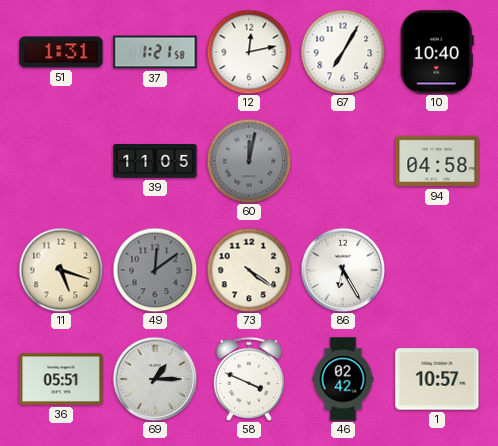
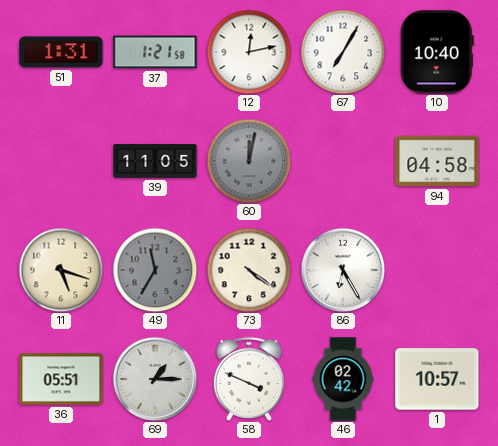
49: 12:09 -> 11:35 (155, 270)
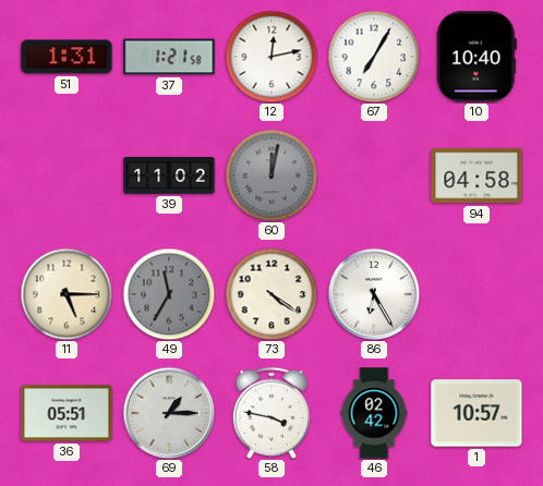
39: 11:05 -> 11:02 (169, 177)
11: 5:18 -> 5:15 (67, 294)
58: 3:49 -> 3:47 (271, 413)
